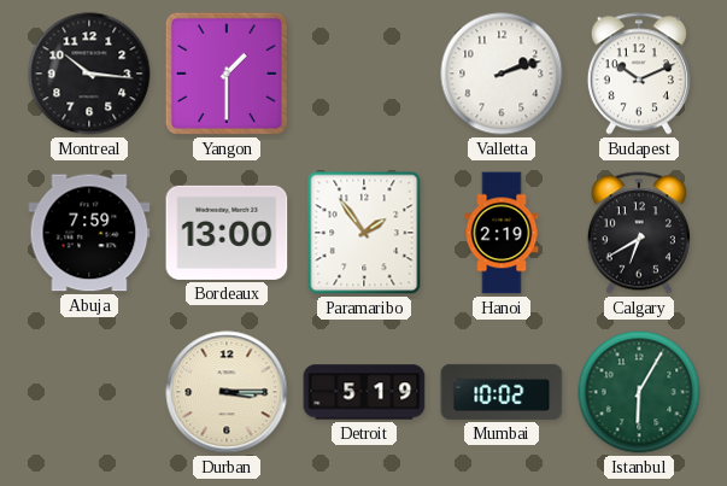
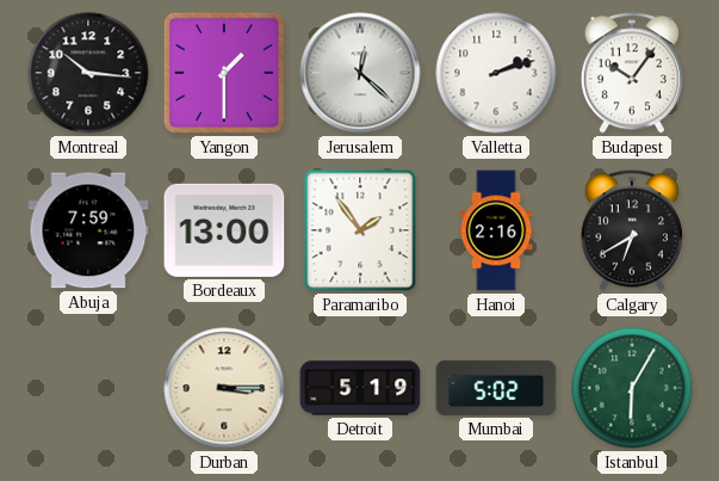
Jerusalem: none -> 12:22 (360, 73)
Budapest: 10:11 -> 10:06 (632, 73)
Hanoi: 2:19 -> 2:16 (496, 230)
Mumbai: 10:02 -> 5:02 (496, 388)
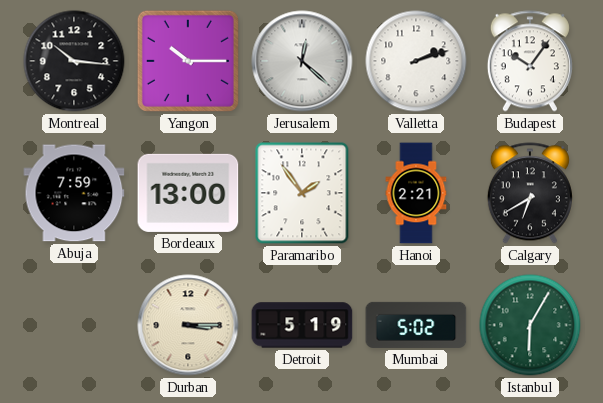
Yangon: 1:30 -> 10:15 (188, 61)
Hanoi: 2:16 -> 2:21 (416, 193)
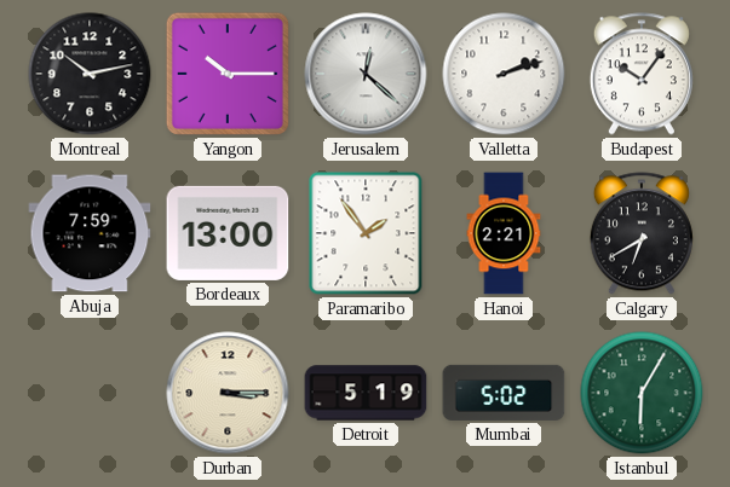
Montreal: 10:16 -> 10:13 (90, 74)
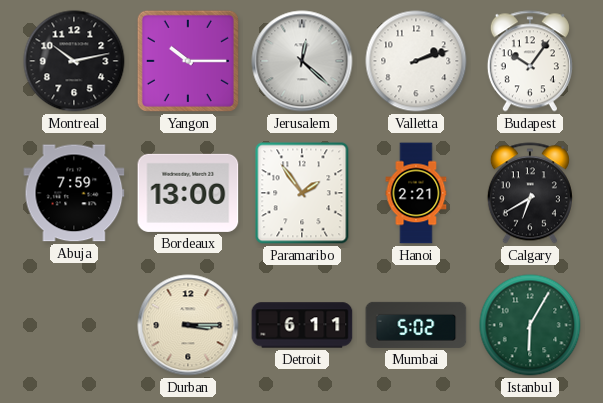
Detroit: 5:19 -> 6:11 (302, 325)
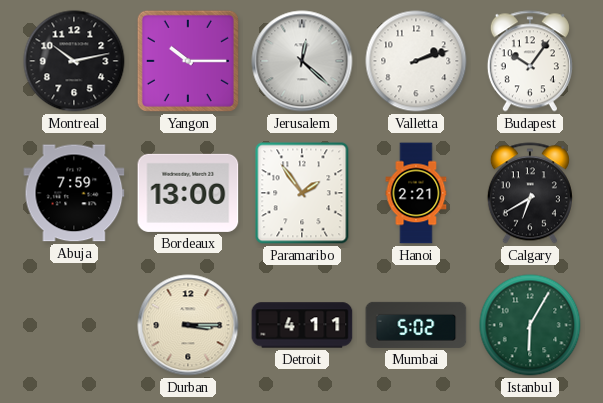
Detroit: 6:11 -> 4:11 (302, 325)
